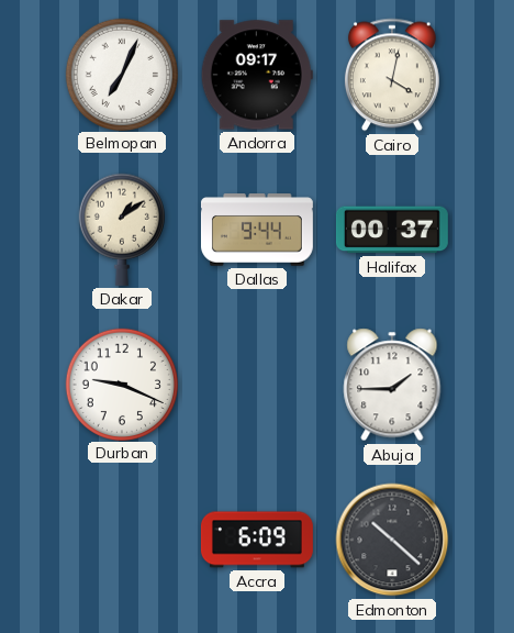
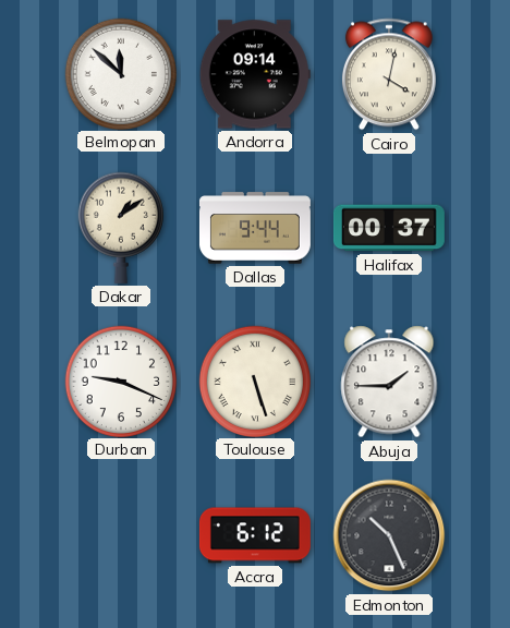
Belmopan: 7:04 -> 11:52 (120, 73)
Andorra: 09:17 -> 09:14 (255, 74)
Toulouse: none -> 5:27 (254, 381)
Accra: 6:09 -> 6:12 (255, 535)
Edmonton: 10:22 -> 10:26 (389, 535)
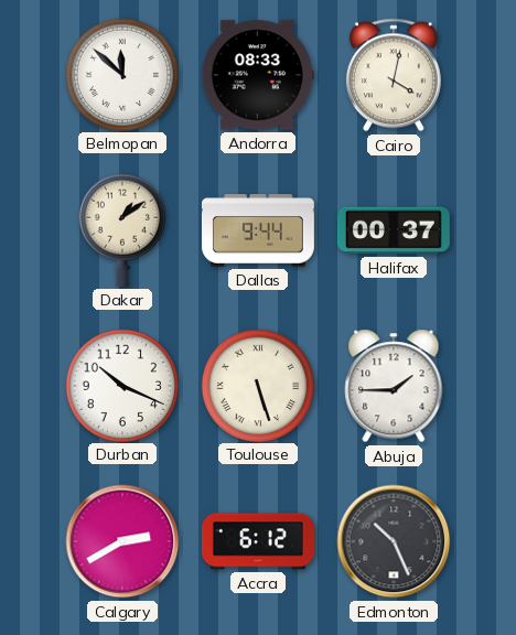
Andorra: 09:14 -> 08:33 (258, 75)
Durban: 9:19 -> 10:19 (121, 385)
Calgary: none -> 2:40 (122, 541)
